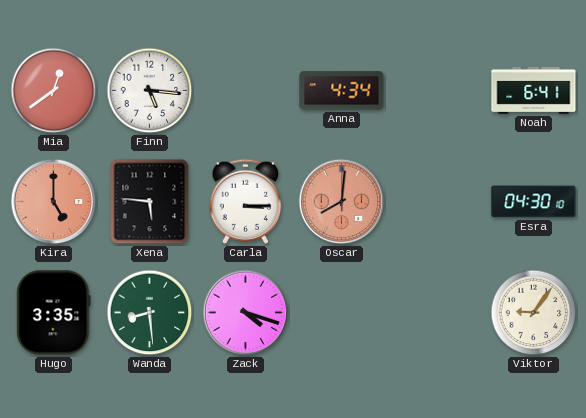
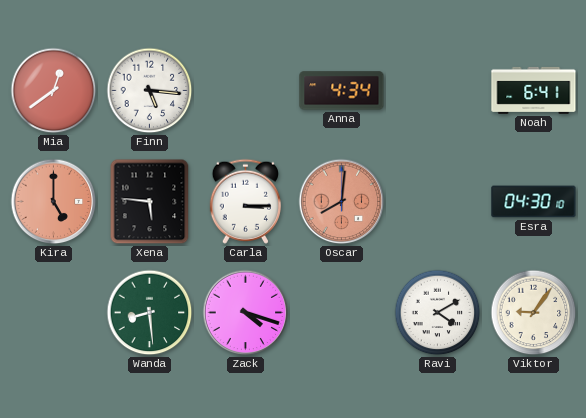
Hugo: 3:35 -> none (54, 313)
Ravi: none -> 4:10 (438, 313)
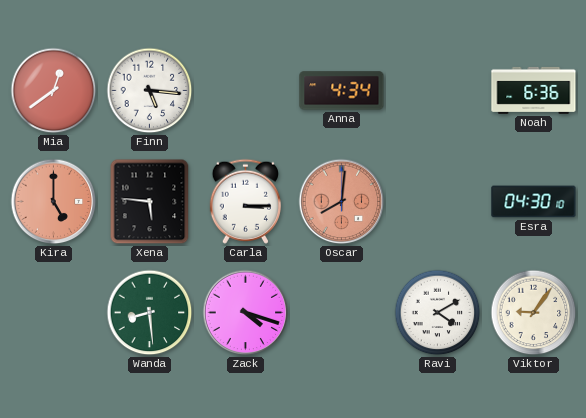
Noah: 6:41 -> 6:36 (534, 90)
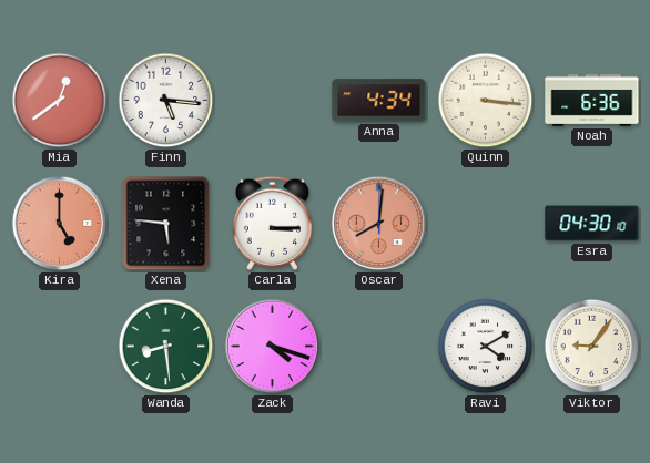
Quinn: none -> 3:16 (486, 101)
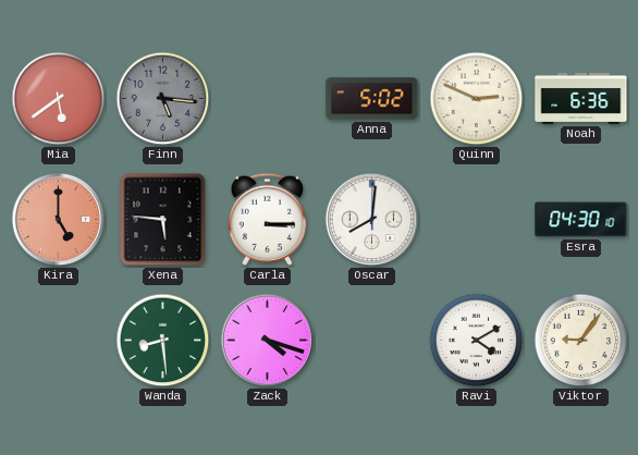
Mia: 12:39 -> 5:39 (59, 99)
Finn dial: white -> grey (163, 99)
Anna: 4:34 -> 5:02 (372, 99)
Quinn: 3:16 -> 2:49 (477, 99)
Oscar dial: salmon -> white (372, 220)
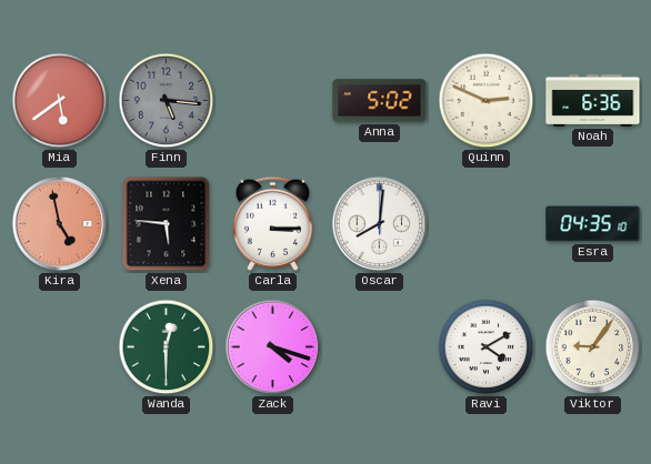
Kira: 5:00 -> 4:58 (60, 224)
Esra: 04:30 -> 04:35 (593, 224)
Wanda: 8:29 -> 12:30 (167, 347)
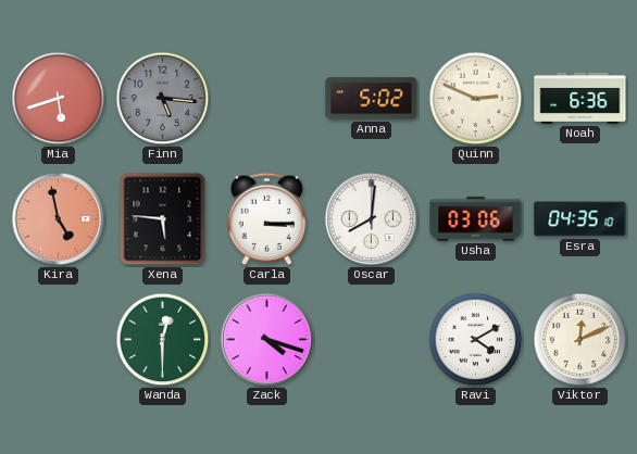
Mia: 5:39 -> 5:42 (59, 99)
Usha: none -> 03:06 (476, 219)
Viktor: 9:06 -> 12:11 (580, 340)
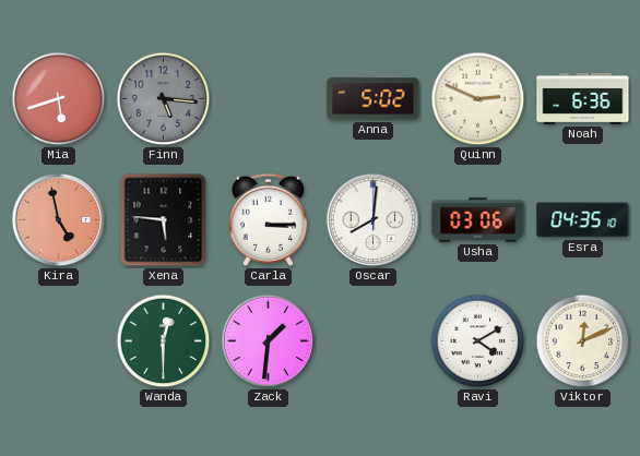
Zack: 4:18 -> 1:31 (269, 341)
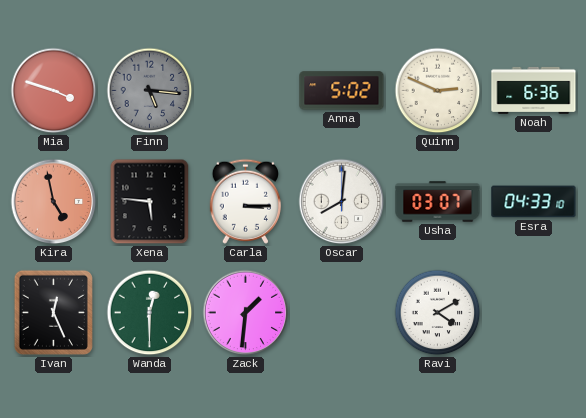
Mia: 5:42 -> 3:48 (54, 91)
Usha: 03:06 -> 03:07 (438, 202)
Esra: 04:35 -> 04:33 (534, 202)
Ivan: none -> 12:26 (53, 312)
Viktor: 12:11 -> none (583, 341)
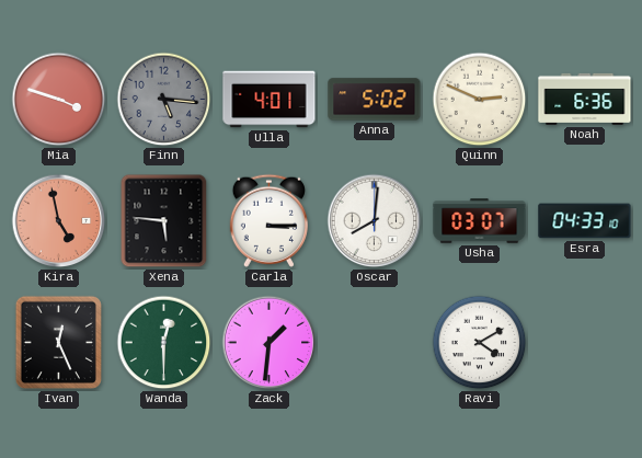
Ulla: none -> 4:01 (270, 100)
